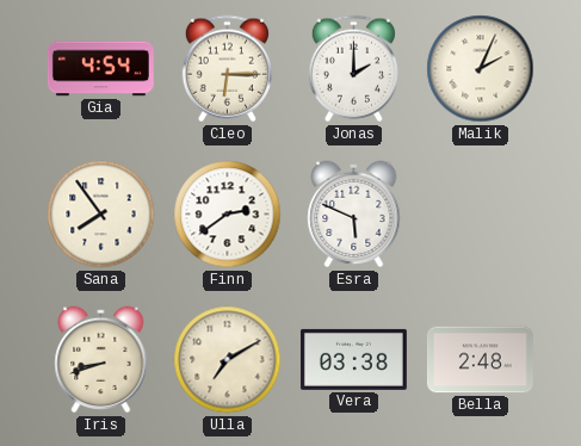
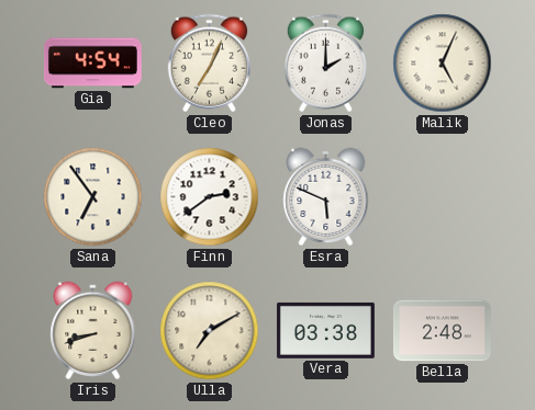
Cleo: 6:15 -> 7:04 (209, 64)
Malik: 2:04 -> 5:04 (443, 64)
Sana: 7:54 -> 6:54 (93, 197)
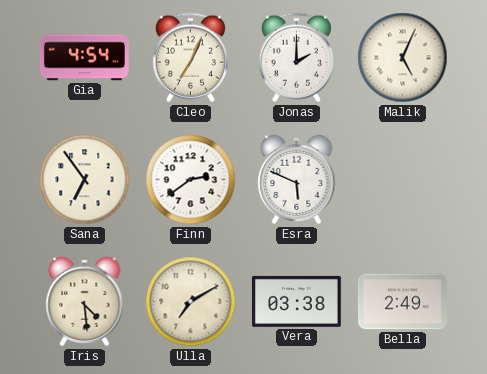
Iris: 8:42 -> 4:29 (85, 302)
Bella: 2:48 -> 2:49 (402, 302)
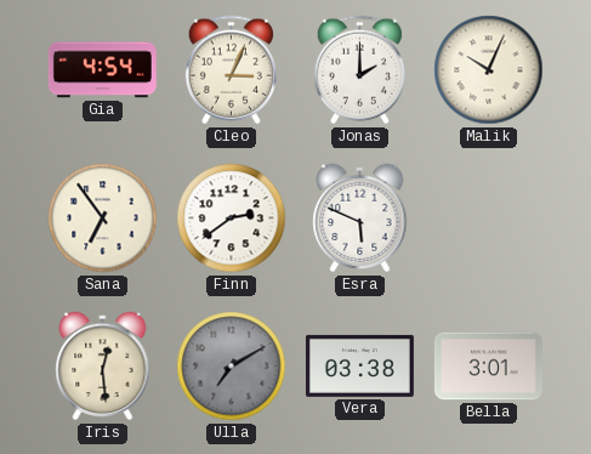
Cleo: 7:04 -> 3:04 (231, 70)
Malik: 5:04 -> 10:04 (489, 70)
Iris: 4:29 -> 12:29 (103, 367)
Ulla dial: cream -> grey (232, 367)
Bella: 2:49 -> 3:01 (488, 367)
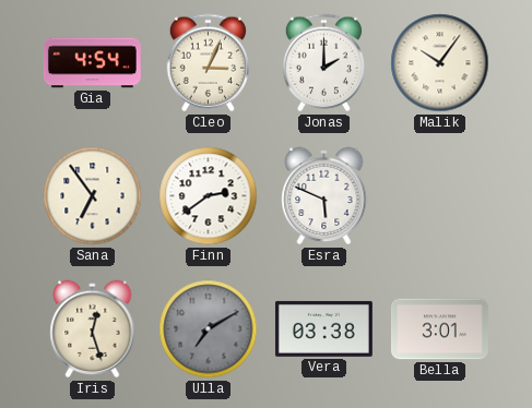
Malik: 10:04 -> 10:06 (440, 63)
Iris: 12:29 -> 12:27 (93, 329)
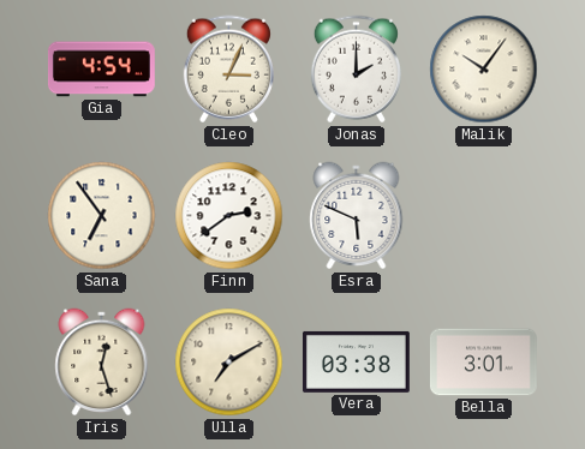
Ulla dial: grey -> cream (229, 363)
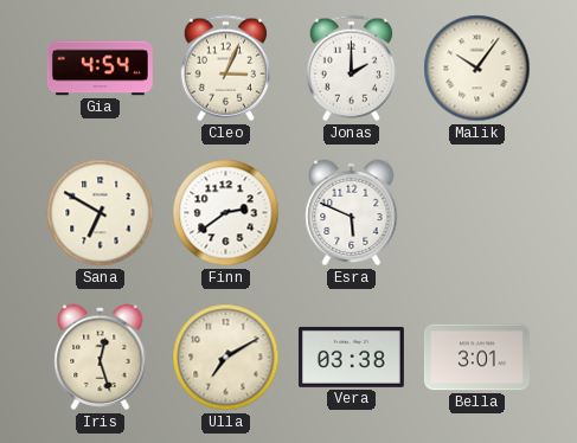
Sana: 6:54 -> 6:50 (101, 213)
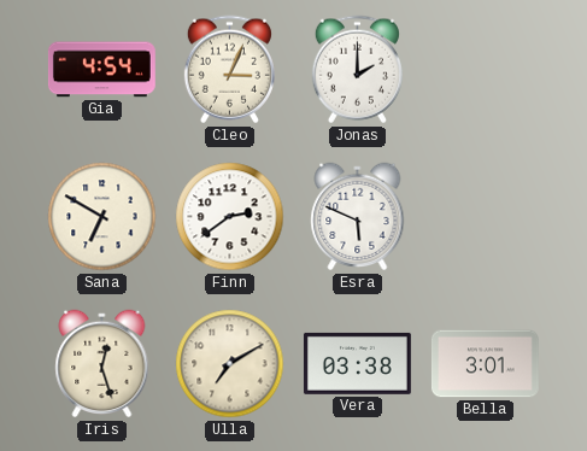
Malik: 10:06 -> none (477, 69)
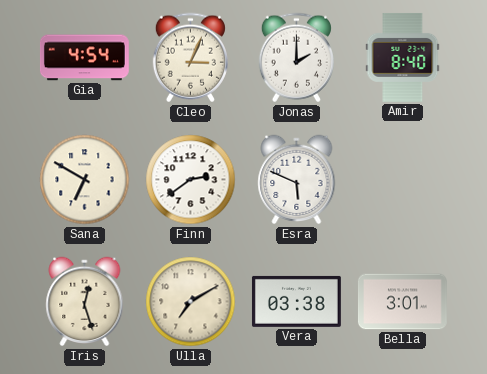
Amir: none -> 8:40 (403, 57)
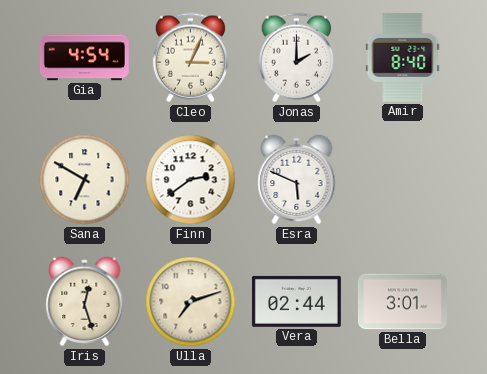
Ulla: 7:10 -> 7:12 (191, 302)
Vera: 03:38 -> 02:44 (296, 301)
